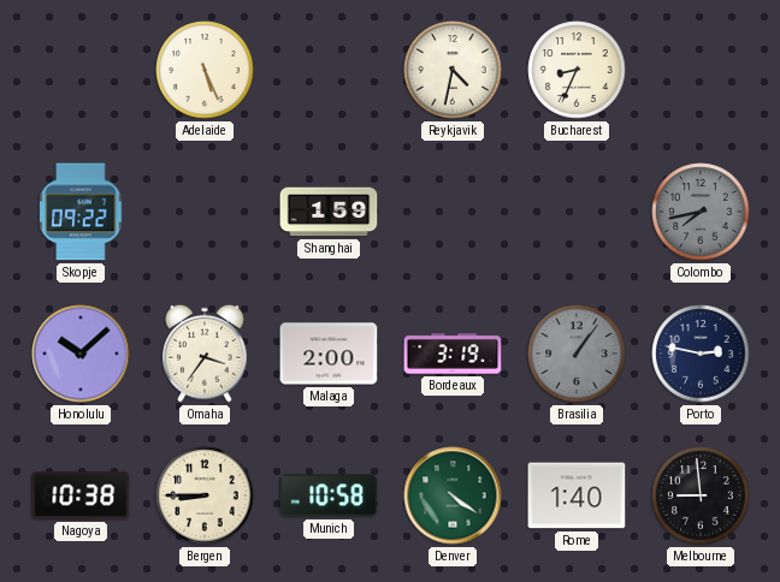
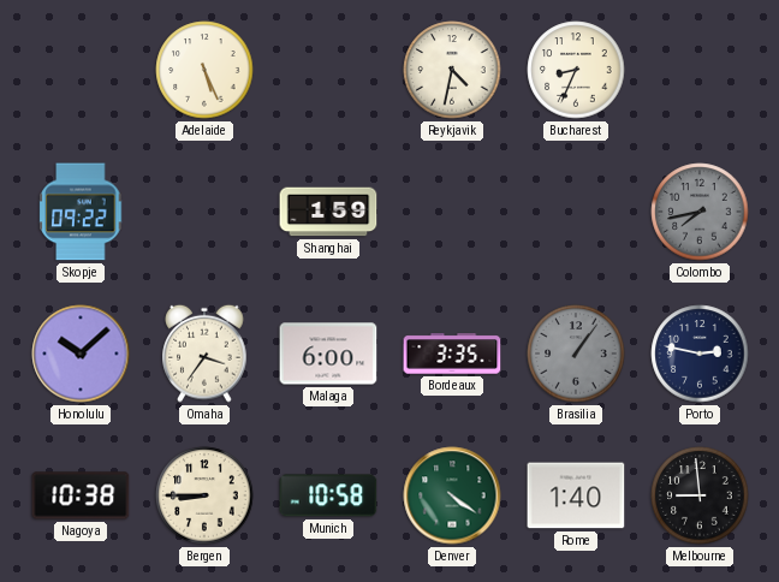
Malaga: 2:00 -> 6:00 (328, 354)
Bordeaux: 3:19 -> 3:35 (452, 354)
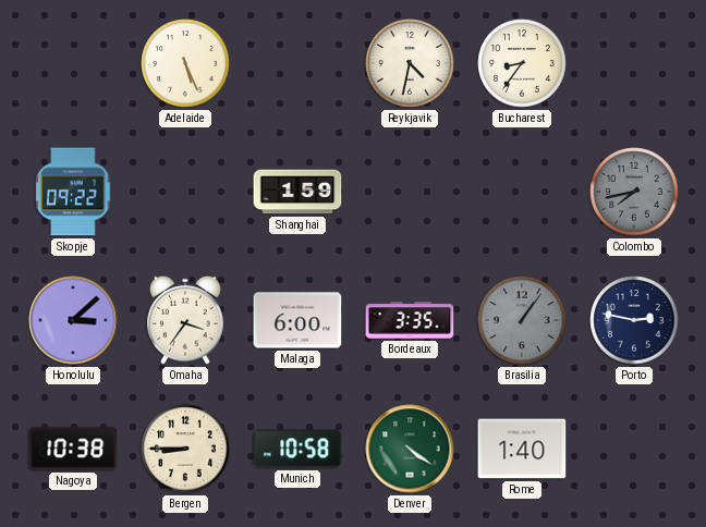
Bucharest: 8:34 -> 8:36 (522, 63)
Honolulu: 10:08 -> 3:08 (73, 320)
Melbourne: 8:59 -> none (700, 495)
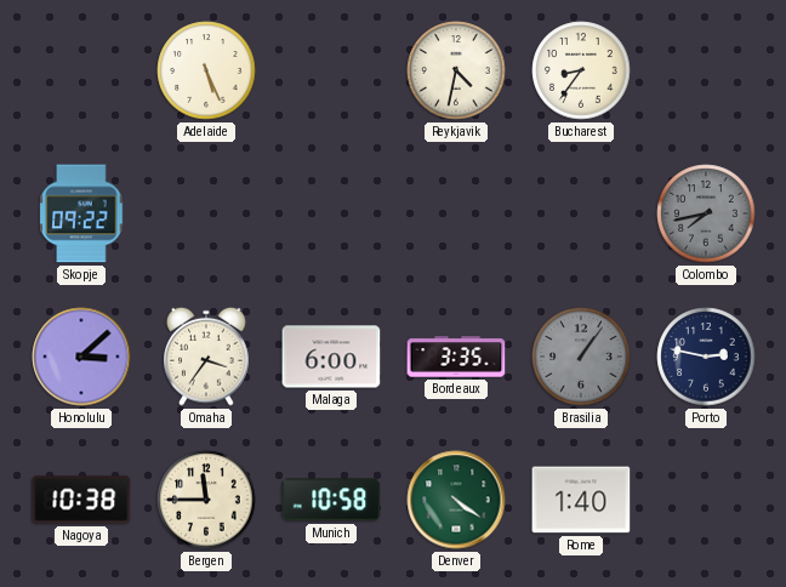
Shanghai: 1:59 -> none (297, 192)
Bergen: 8:45 -> 11:45 (206, 500)
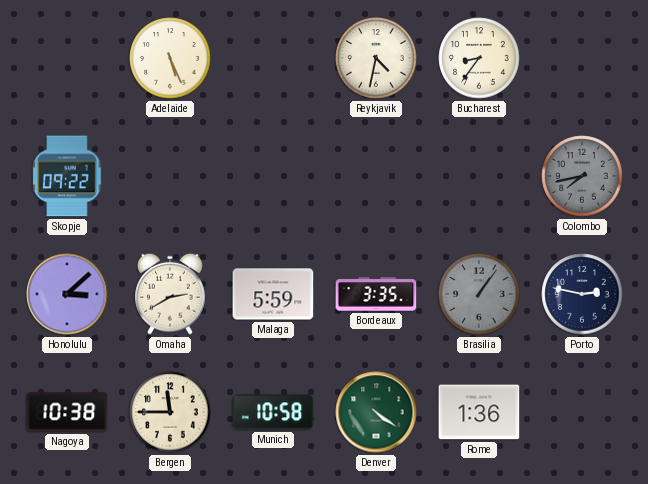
Omaha: 3:36 -> 2:40 (170, 294)
Malaga: 6:00 -> 5:59 (273, 294)
Rome: 1:40 -> 1:36 (479, 412)
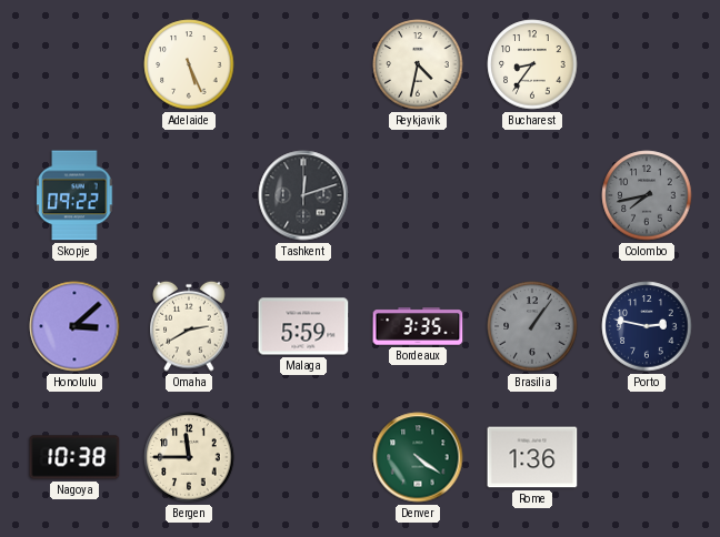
Tashkent: none -> 12:12 (303, 195)
Munich: 10:58 -> none (273, 412)
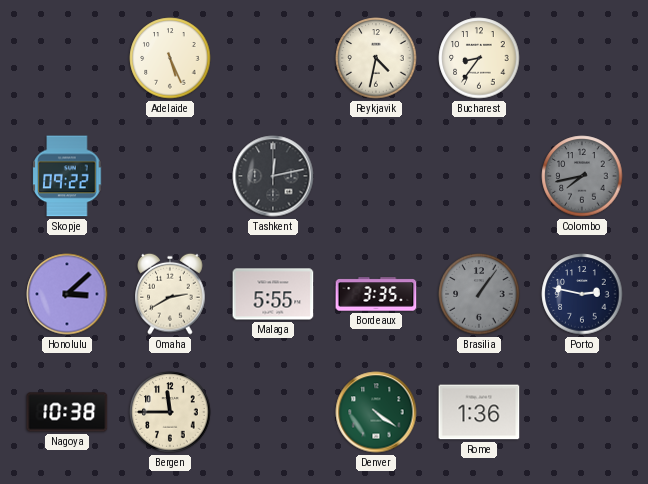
Tashkent: 12:12 -> 12:13 (273, 176)
Malaga: 5:59 -> 5:55 (273, 294)
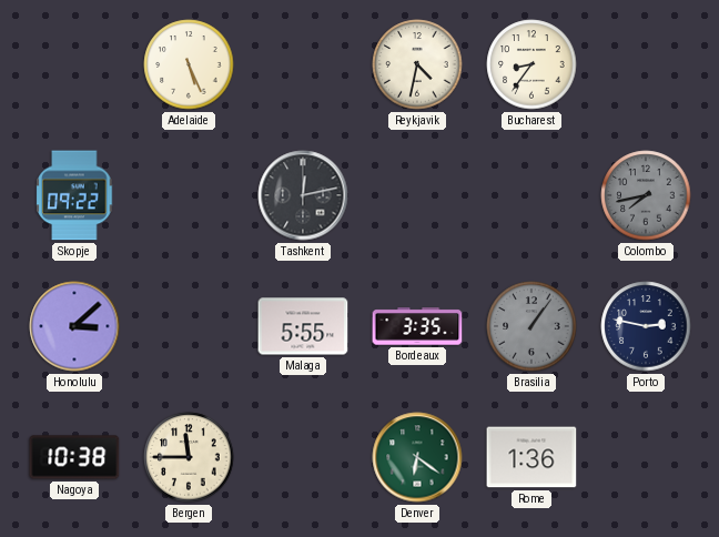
Omaha: 2:40 -> none (170, 294)
Denver: 4:21 -> 6:21 (417, 457)
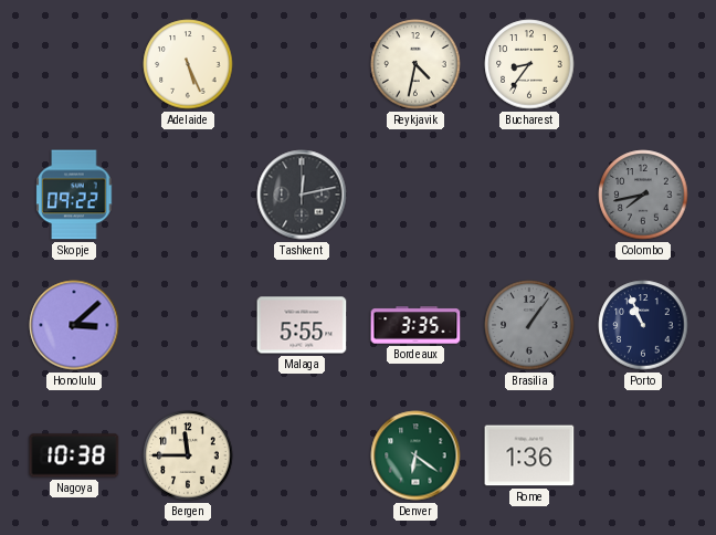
Porto: 2:47 -> 10:56 (643, 325)
